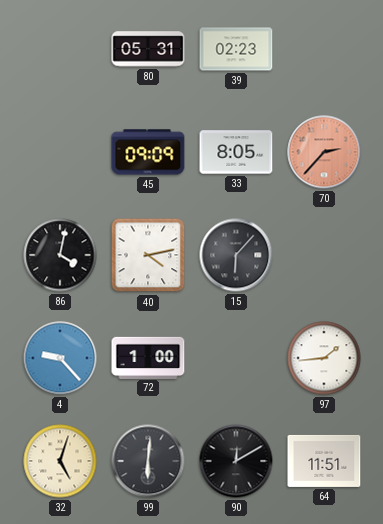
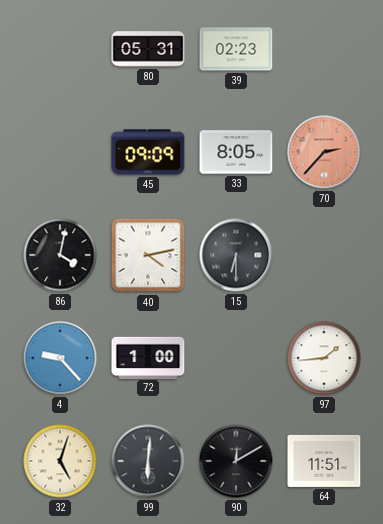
15: 6:07 -> 6:30 (236, 255)
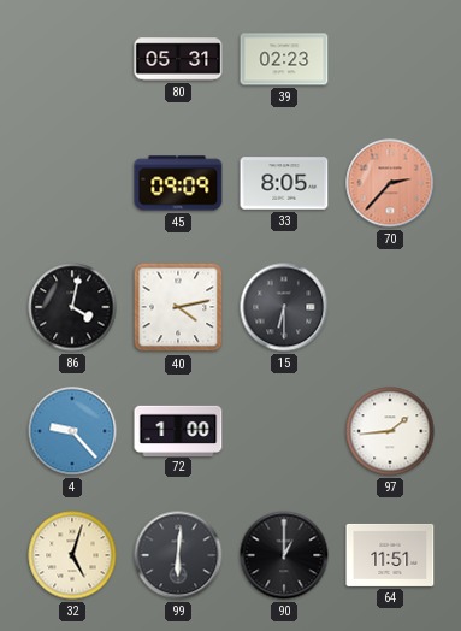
90: 12:10 -> 1:00 (284, 555)
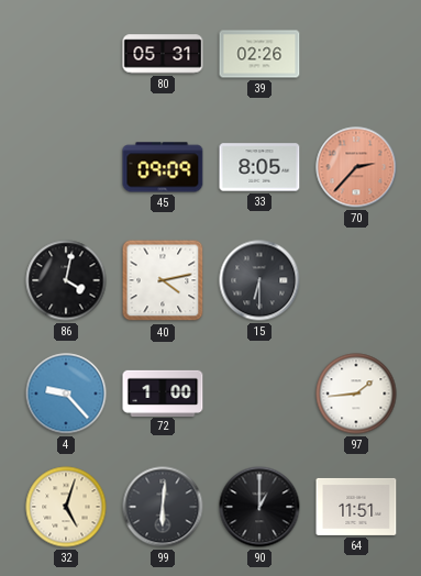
39: 02:23 -> 02:26 (259, 54)
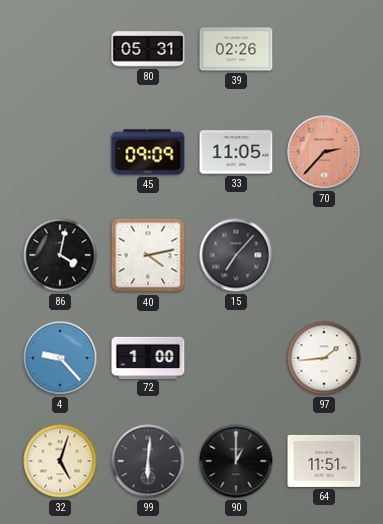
33: 8:05 -> 11:05 (236, 152)
15: 6:30 -> 7:07 (236, 255)
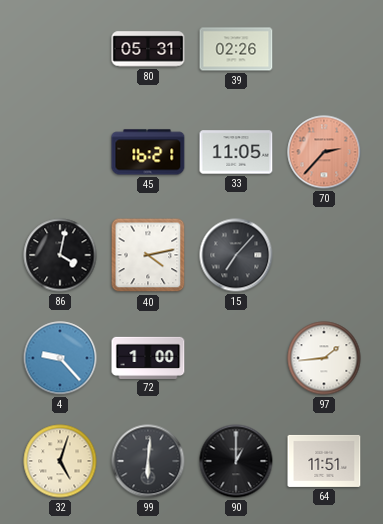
45: 09:09 -> 16:21 (148, 152)
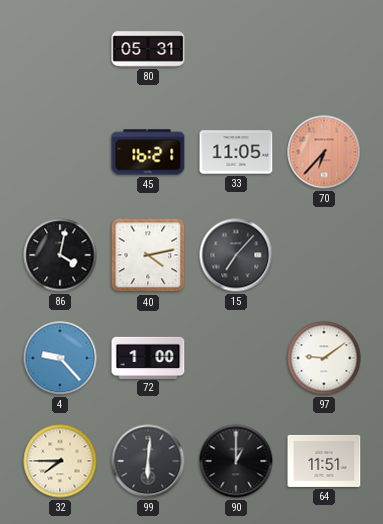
39: 02:26 -> none (236, 49)
70: 2:37 -> 6:37 (324, 152)
97: 1:44 -> 9:09 (324, 358)
32: 5:03 -> 7:45 (60, 461)
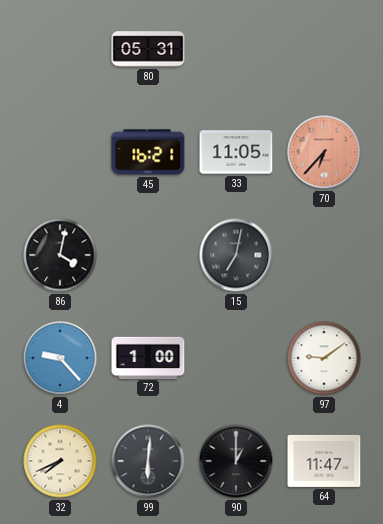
40: 4:13 -> none (148, 255)
15: 7:07 -> 7:02 (236, 255)
32: 7:45 -> 7:41 (60, 461)
64: 11:51 -> 11:47 (324, 461)
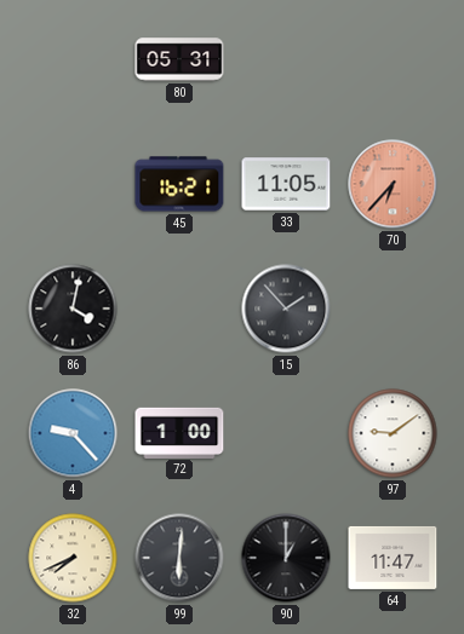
15: 7:02 -> 1:53 (286, 309)
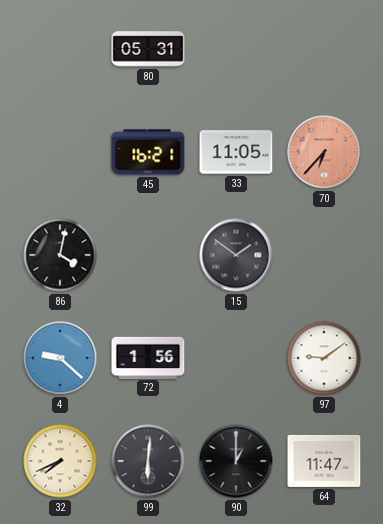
15: 1:53 -> 1:51 (236, 255)
4: 9:23 -> 9:22 (60, 358)
72: 1:00 -> 1:56 (148, 357)
